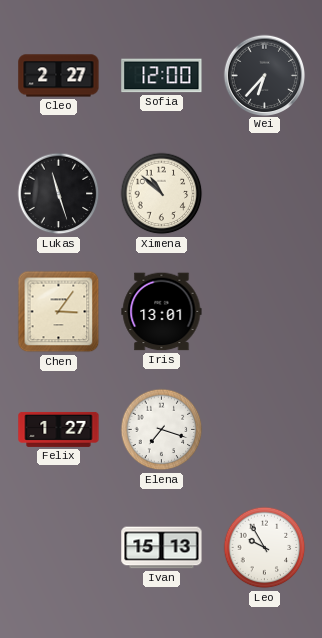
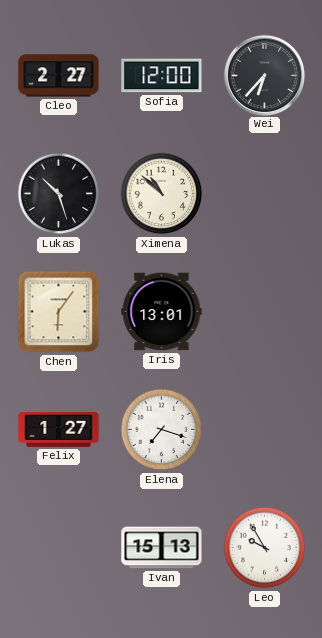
Lukas: 11:27 -> 10:27 (59, 194)
Chen: 3:06 -> 6:06 (59, 312)
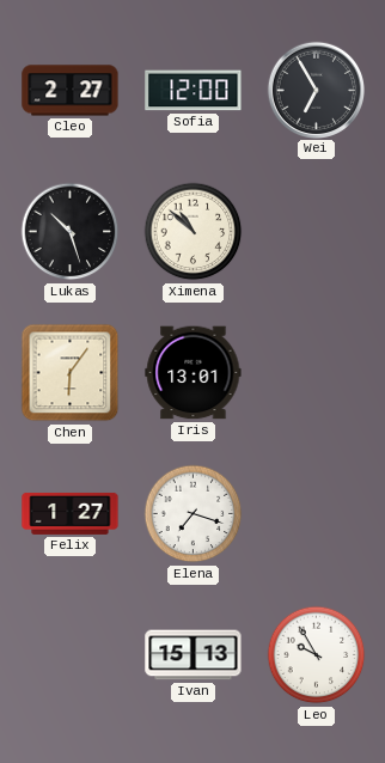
Wei: 6:37 -> 6:55 (316, 90)
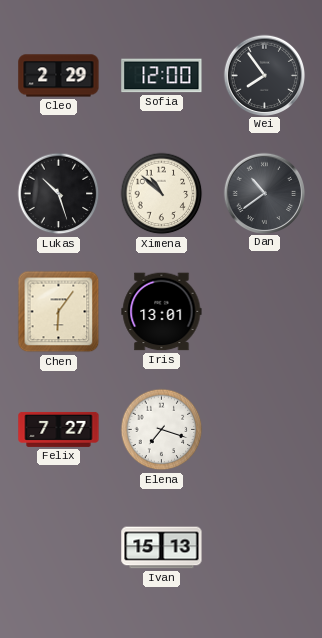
Cleo: 2:27 -> 2:29 (59, 76)
Wei: 6:55 -> 7:54 (264, 75)
Dan: none -> 10:39 (264, 193)
Felix: 1:27 -> 7:27 (59, 429)
Leo: 9:55 -> none (317, 655)
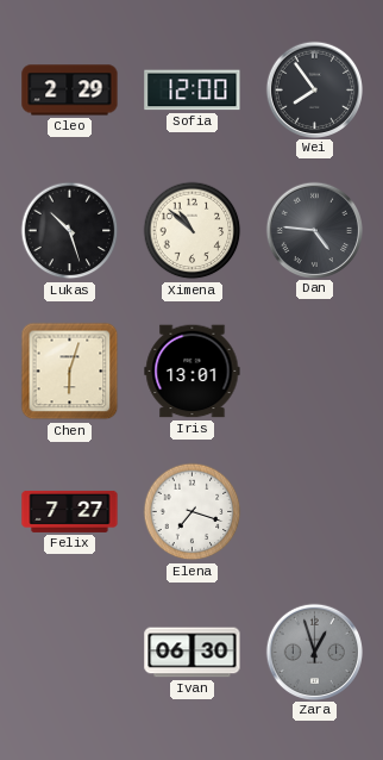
Dan: 10:39 -> 4:46 (314, 230)
Chen: 6:06 -> 6:03 (70, 372)
Ivan: 15:13 -> 06:30 (193, 653)
Zara: none -> 12:57 (314, 652)
